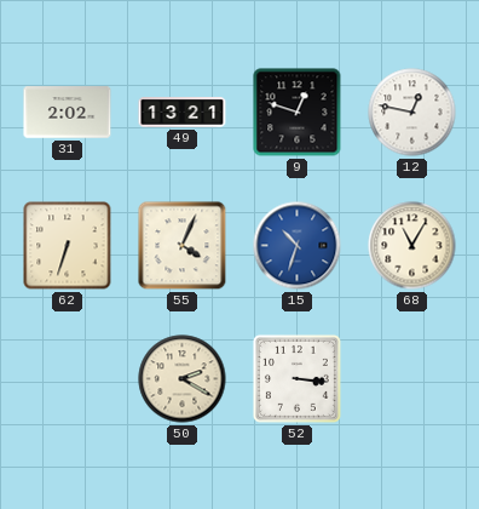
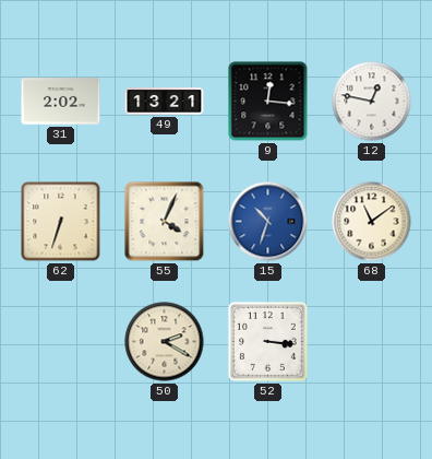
9: 12:48 -> 12:16 (268, 102)
68: 11:05 -> 11:09 (372, 222)
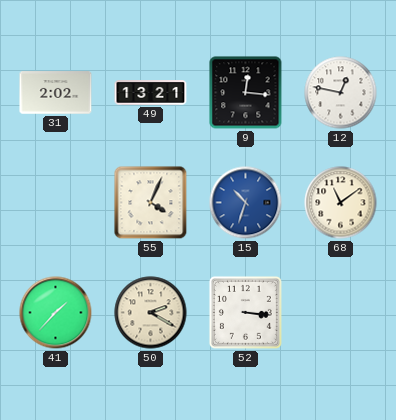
62: 6:33 -> none (61, 222)
41: none -> 1:37 (56, 313)
